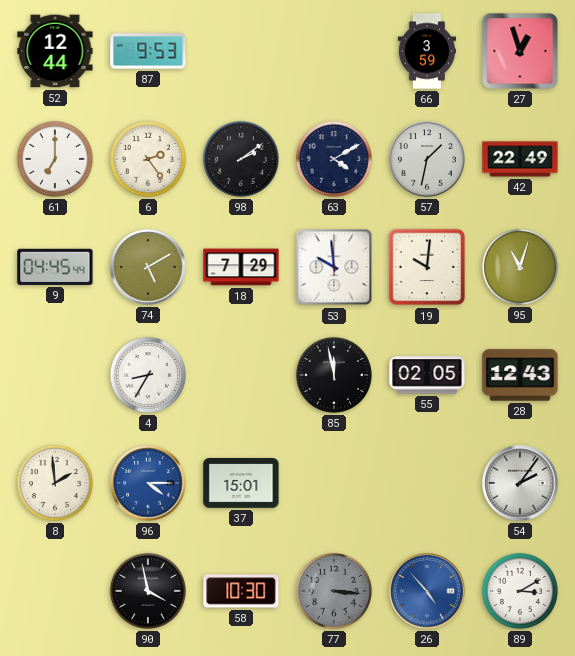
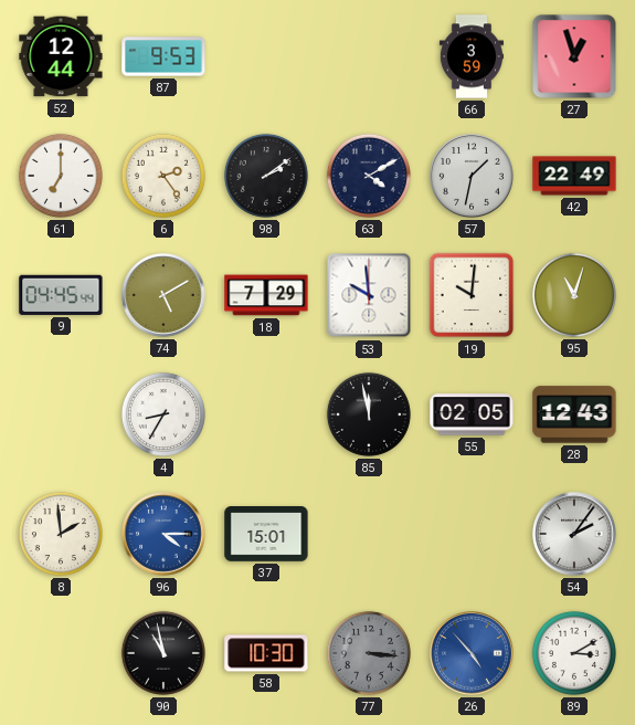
90: 3:58 -> 10:58 (163, 653)
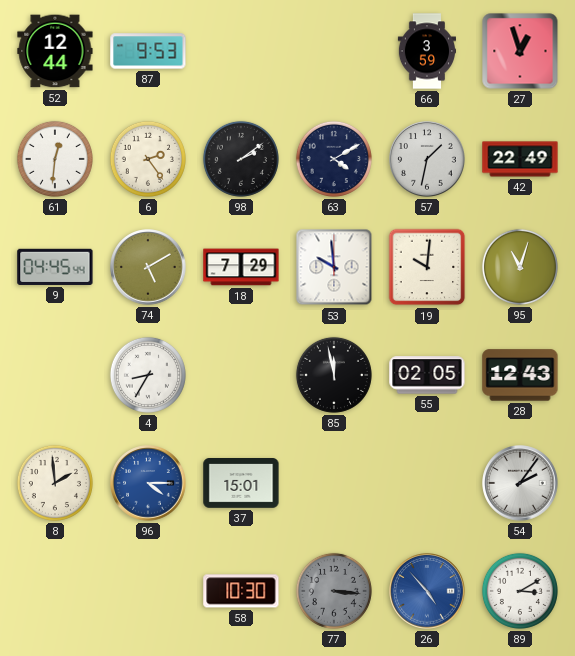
61: 7:00 -> 12:31 (55, 159)
90: 10:58 -> none (163, 653)
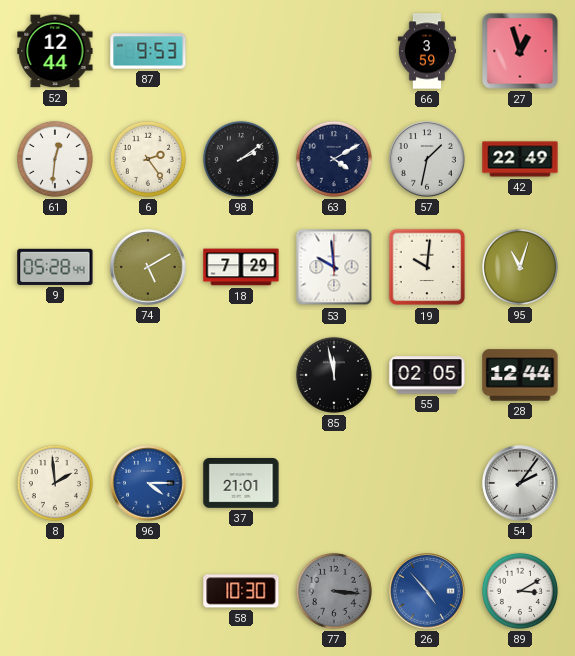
9: 04:45 -> 05:28 (55, 267)
4: 8:35 -> none (148, 375)
28: 12:43 -> 12:44 (520, 375)
37: 15:01 -> 21:01 (241, 484)
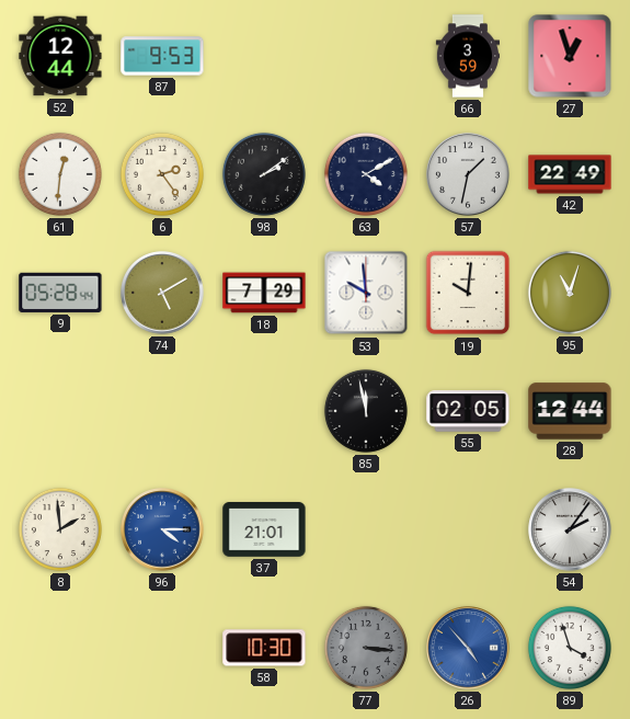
89: 3:10 -> 3:57 (570, 648)
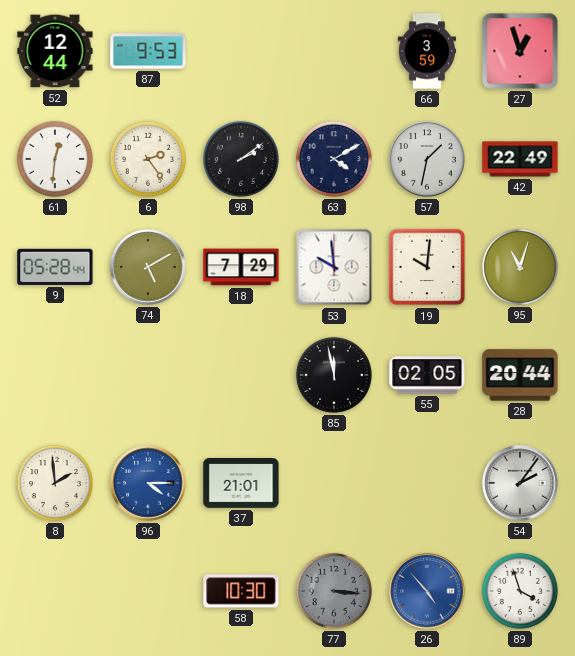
28: 12:44 -> 20:44 (520, 375)
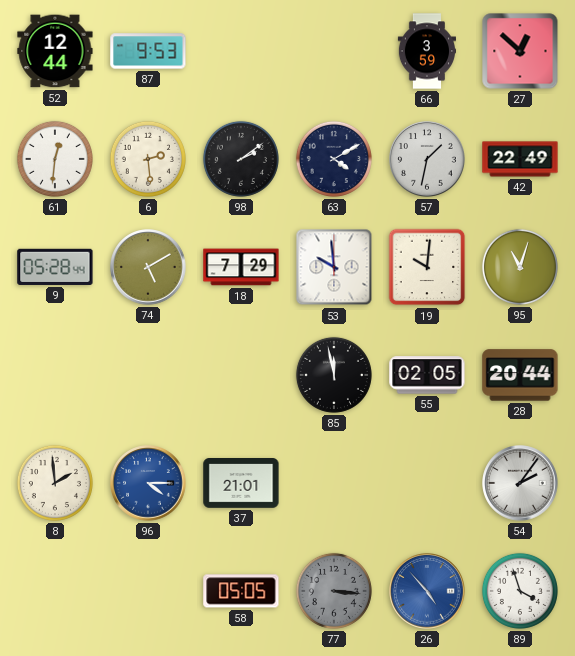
27: 12:57 -> 12:52 (520, 51)
6: 2:24 -> 2:29 (148, 159)
58: 10:30 -> 05:05 (241, 591)
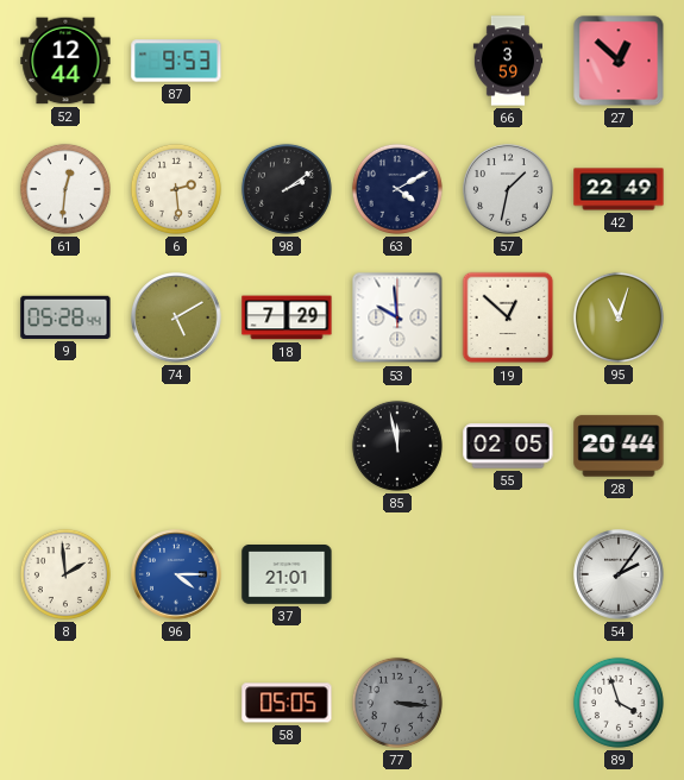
19: 10:01 -> 12:52 (508, 317)
26: 4:53 -> none (427, 591)
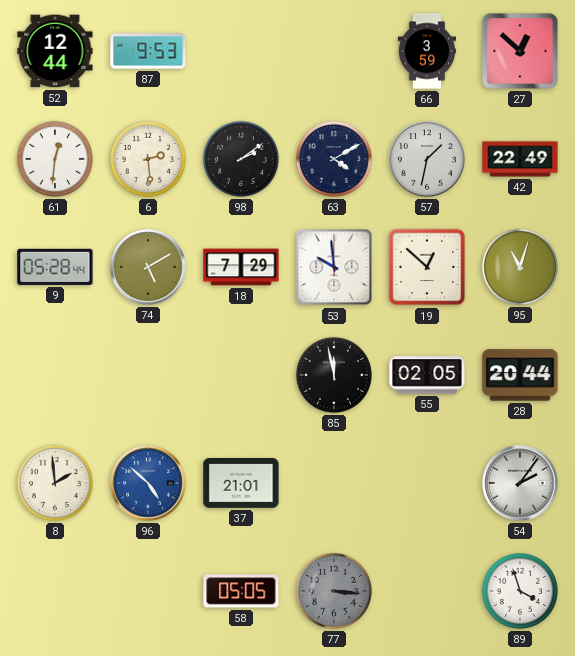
96: 4:15 -> 4:52 (148, 483)
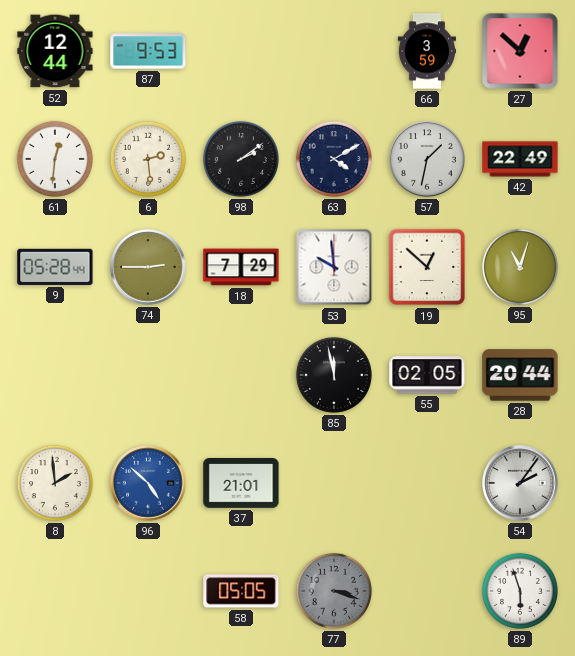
74: 5:10 -> 2:45 (148, 267)
77: 3:16 -> 3:18 (334, 591)
89: 3:57 -> 5:57 (520, 591)
